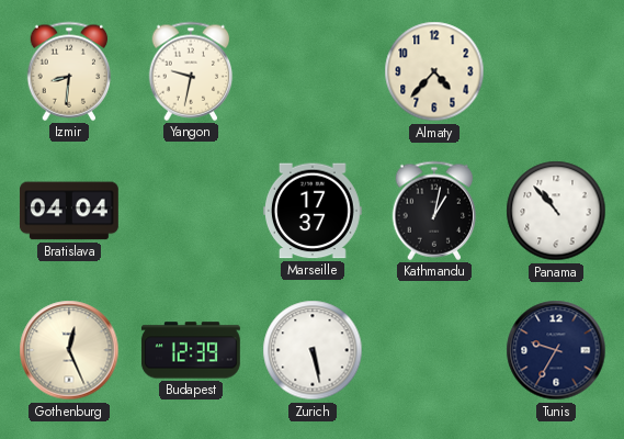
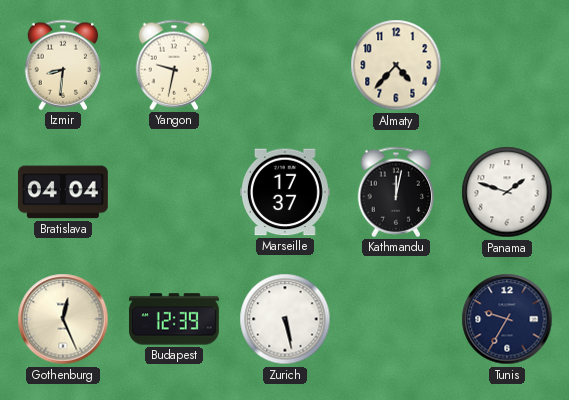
Kathmandu: 1:02 -> 12:02 (396, 192)
Panama: 10:53 -> 1:48 (507, 192)
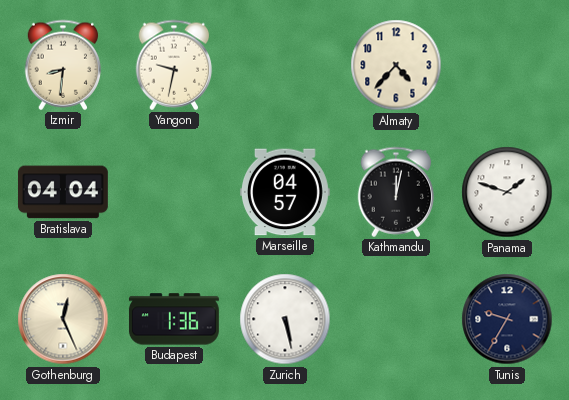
Marseille: 17:37 -> 04:57 (285, 192)
Budapest: 12:39 -> 1:36 (174, 319)
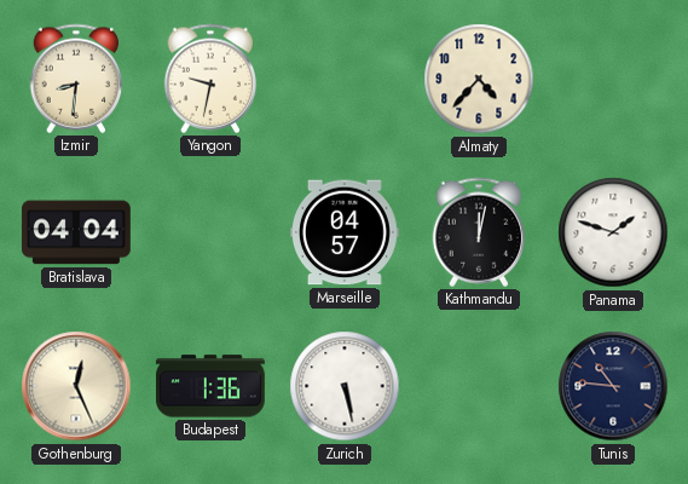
Tunis: 9:35 -> 10:46 (613, 386)
